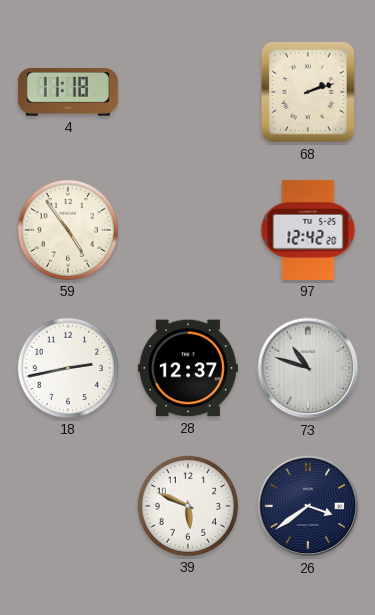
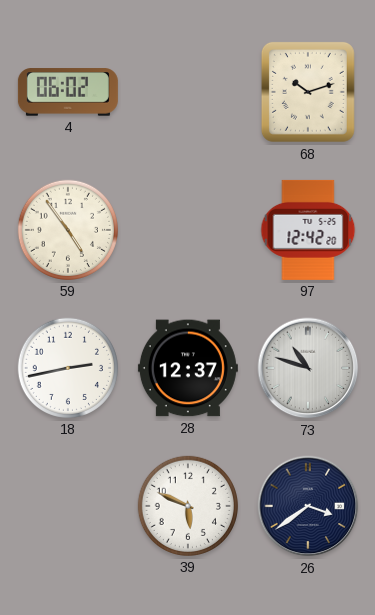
4: 11:18 -> 06:02 (68, 92)
68: 2:12 -> 10:12 (308, 92)
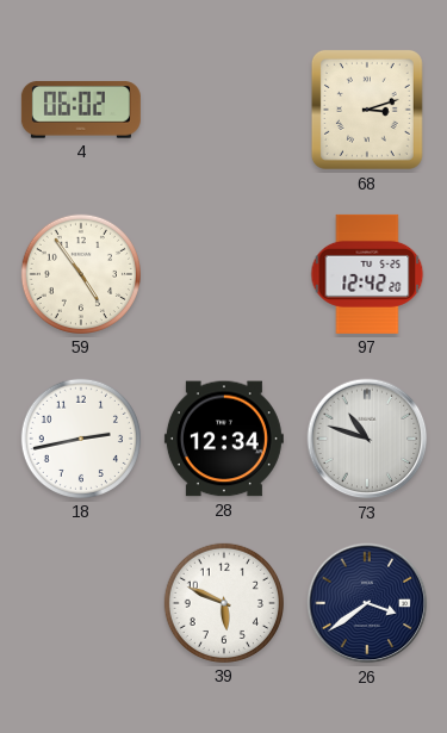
68: 10:12 -> 3:12 (367, 110)
28: 12:37 -> 12:34 (224, 439)
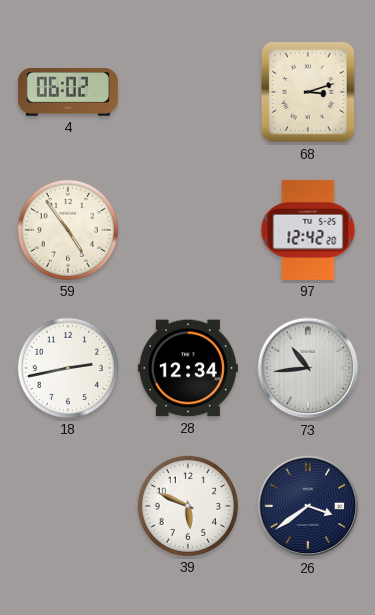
73: 10:48 -> 10:44 (308, 368)
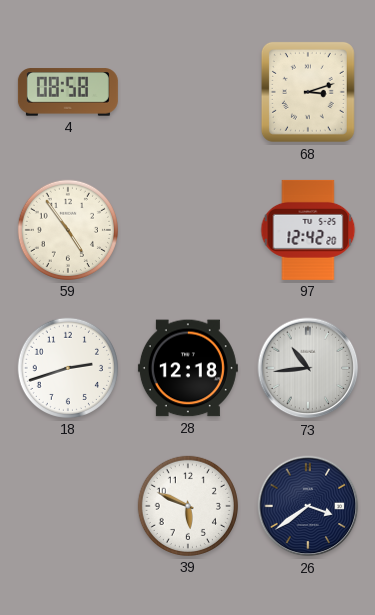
4: 06:02 -> 08:58 (68, 92)
18: 2:43 -> 2:42 (68, 368)
28: 12:34 -> 12:18 (188, 368)
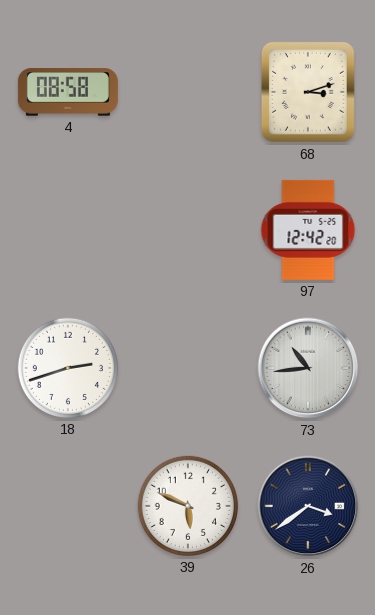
59: 4:54 -> none (68, 230)
28: 12:18 -> none (188, 368)
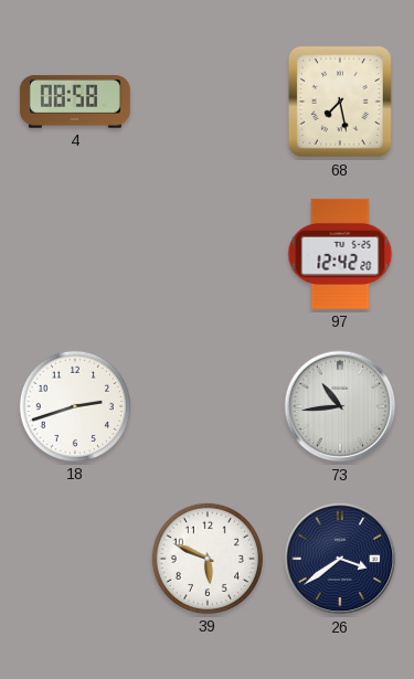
68: 3:12 -> 7:28 (340, 102)
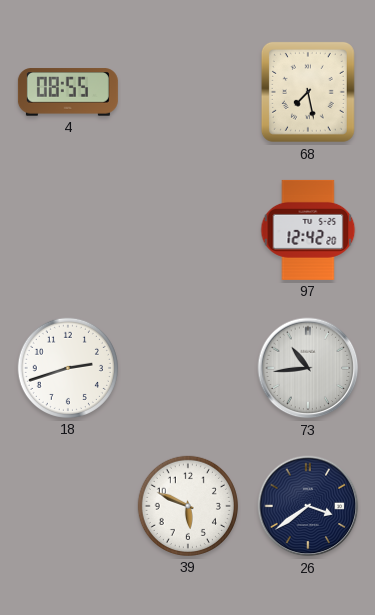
4: 08:58 -> 08:55 (68, 92)
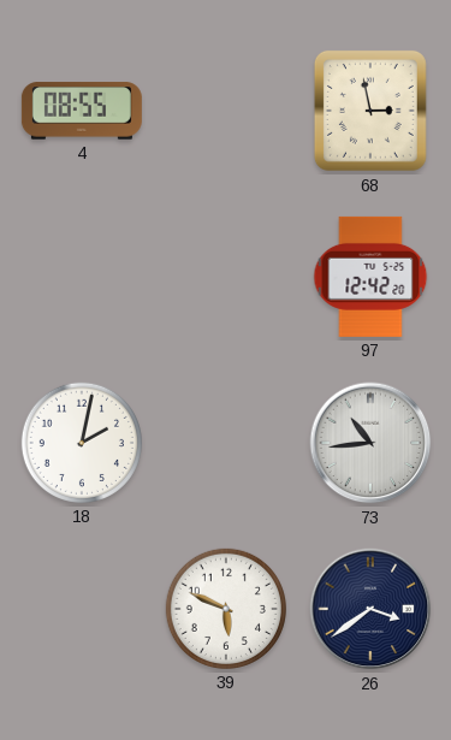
68: 7:28 -> 2:58 (370, 111)
18: 2:42 -> 2:02 (82, 443)
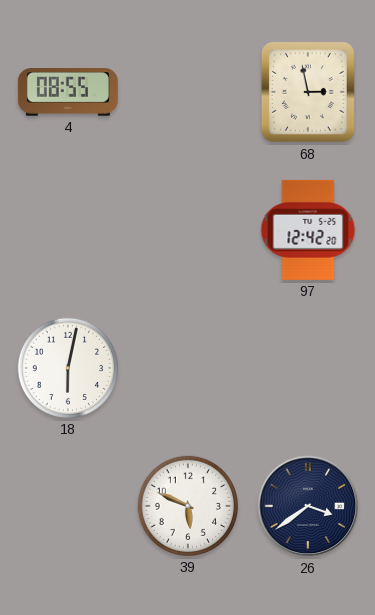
18: 2:02 -> 6:02 (68, 368)
73: 10:44 -> none (370, 443)
